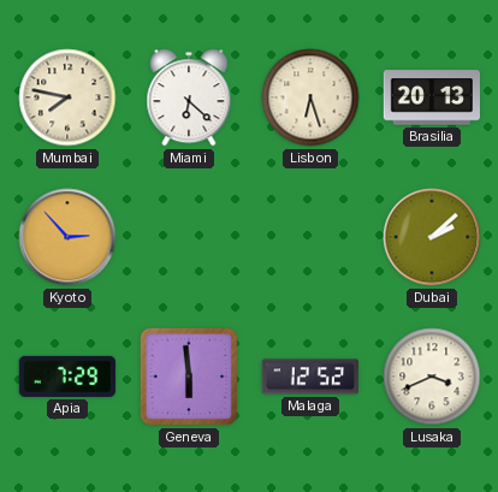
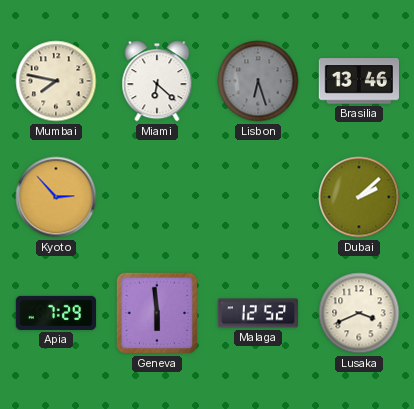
Lisbon dial: cream -> grey (258, 81)
Brasilia: 20:13 -> 13:46 (358, 81)
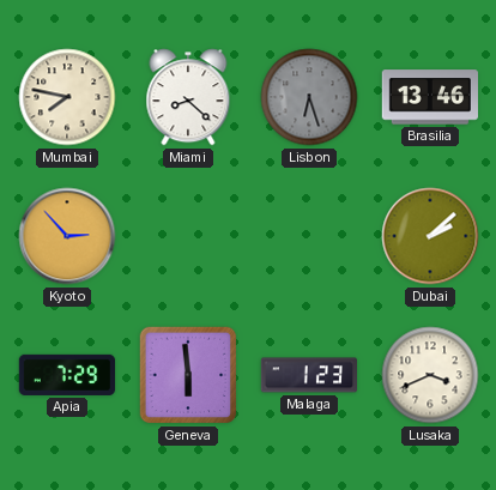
Miami: 6:22 -> 8:22 (188, 97)
Malaga: 12:52 -> 1:23 (308, 375)
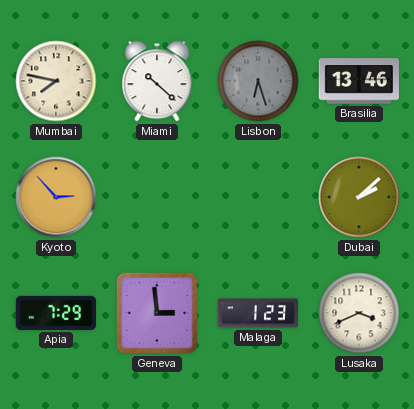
Miami: 8:22 -> 10:22 (157, 81)
Geneva: 5:59 -> 2:59 (157, 313)
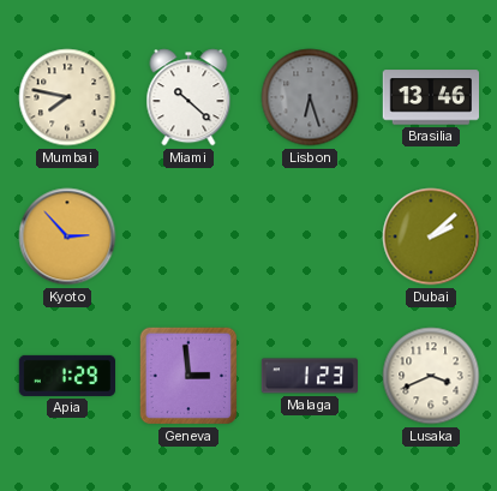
Apia: 7:29 -> 1:29 (67, 376)
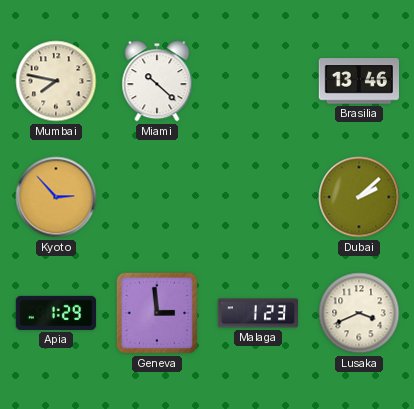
Lisbon: 6:27 -> none (310, 97)
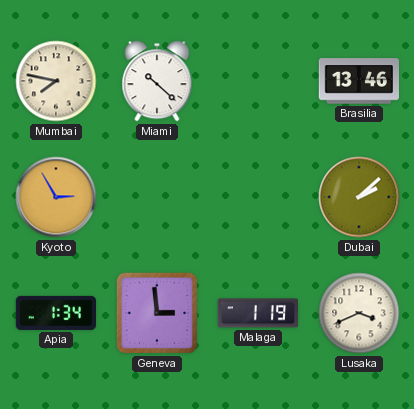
Kyoto: 2:53 -> 2:55 (56, 197)
Apia: 1:29 -> 1:34 (56, 313)
Malaga: 1:23 -> 1:19 (257, 313)
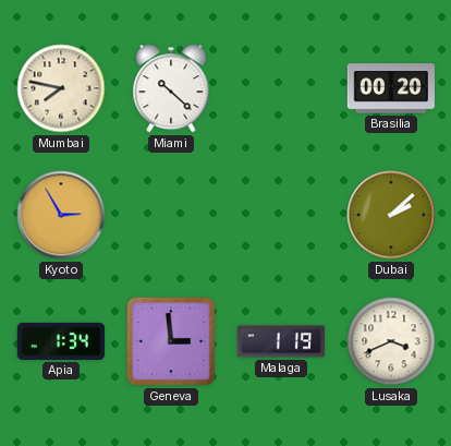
Brasilia: 13:46 -> 00:20 (390, 88)
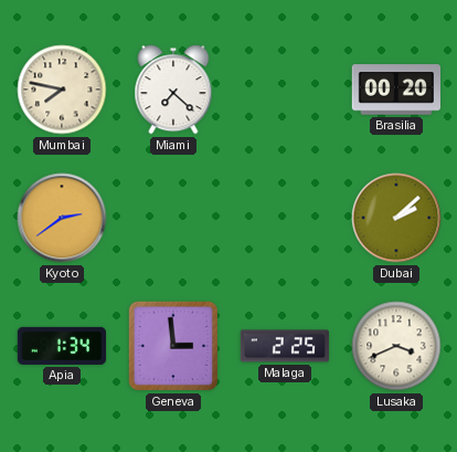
Miami: 10:22 -> 7:22 (173, 90)
Kyoto: 2:55 -> 2:39 (62, 218)
Malaga: 1:19 -> 2:25 (284, 346)
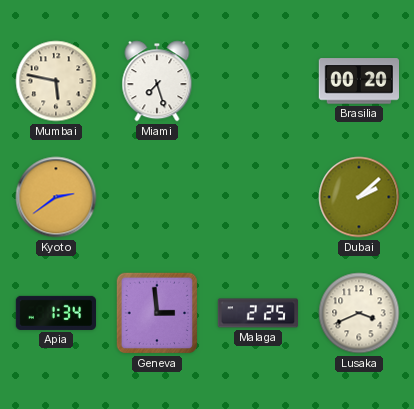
Mumbai: 7:47 -> 5:47 (56, 81)
Miami: 7:22 -> 7:27 (157, 81)
